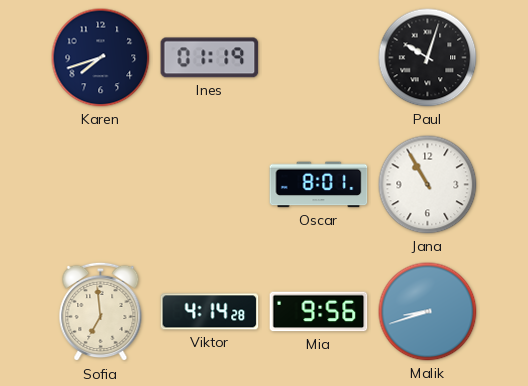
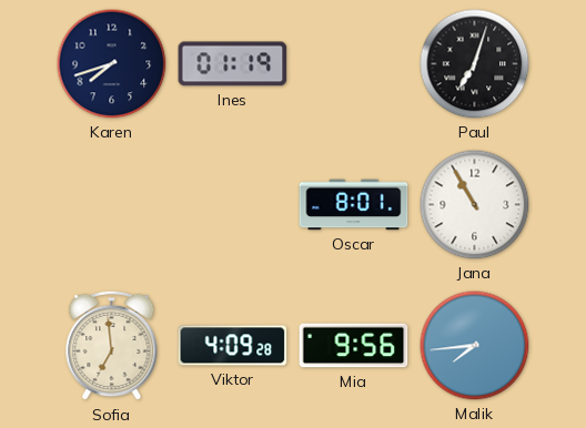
Paul: 10:03 -> 7:03 (475, 64)
Viktor: 4:14 -> 4:09 (233, 346)
Malik: 8:42 -> 7:44 (475, 346)
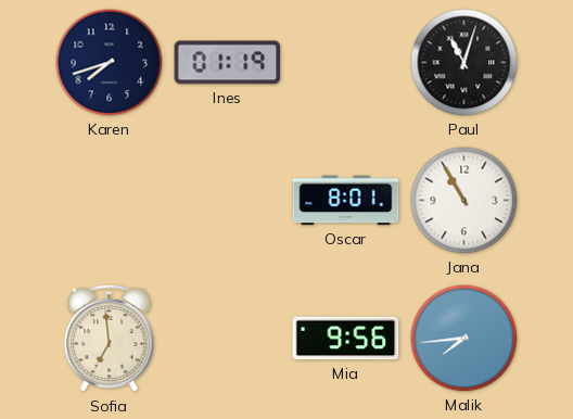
Paul: 7:03 -> 11:03 (464, 63)
Viktor: 4:09 -> none (233, 346)
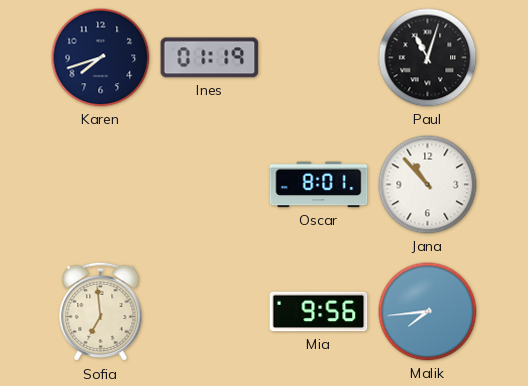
Jana: 10:55 -> 10:53 (428, 185)
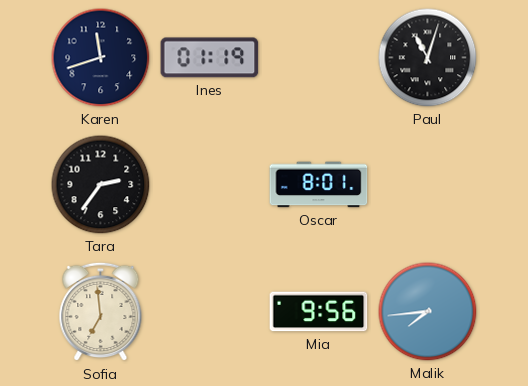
Karen: 7:42 -> 11:42 (101, 58)
Tara: none -> 2:36 (101, 185)
Jana: 10:53 -> none (428, 185)
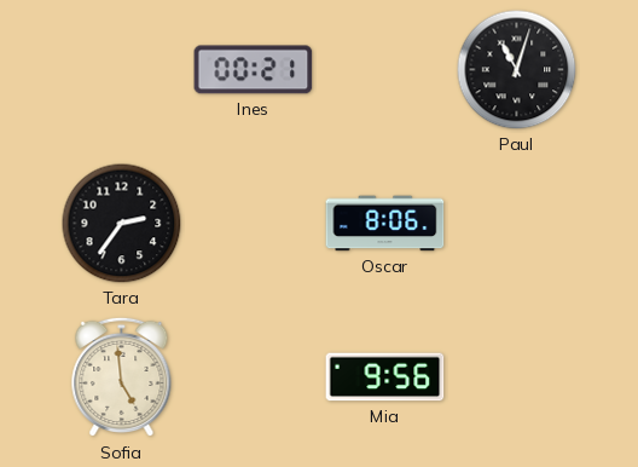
Karen: 11:42 -> none (101, 58)
Ines: 01:19 -> 00:21 (254, 70)
Oscar: 8:01 -> 8:06 (385, 224)
Sofia: 6:59 -> 4:59 (122, 377)
Malik: 7:44 -> none (428, 312)
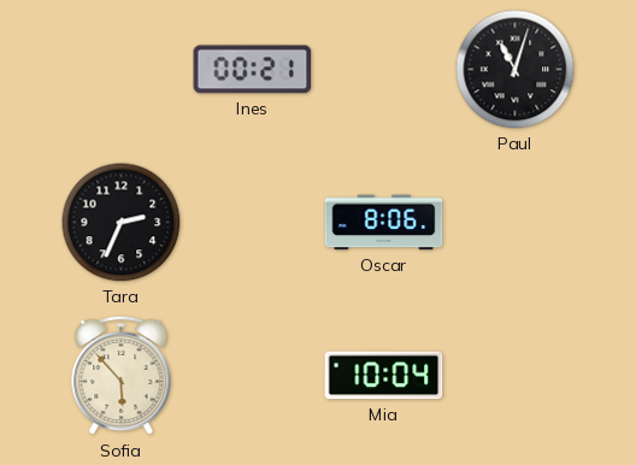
Tara: 2:36 -> 2:34 (122, 223)
Sofia: 4:59 -> 5:53 (122, 376)
Mia: 9:56 -> 10:04 (384, 376)
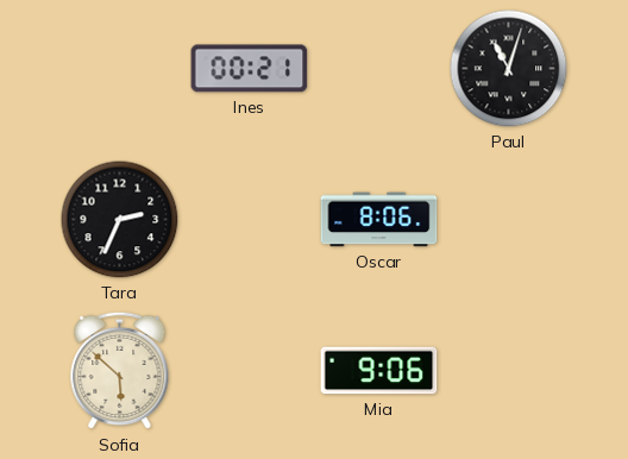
Sofia: 5:53 -> 5:52 (120, 371)
Mia: 10:04 -> 9:06 (379, 371)
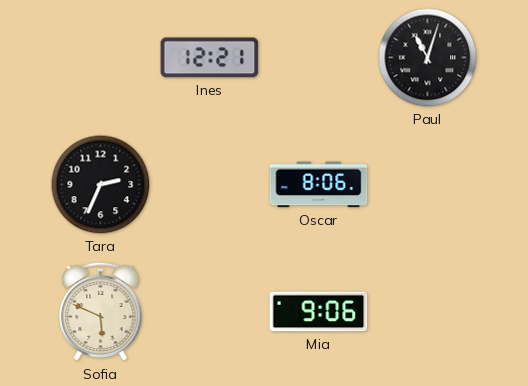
Ines: 00:21 -> 12:21 (210, 58)
Sofia: 5:52 -> 5:49 (101, 312)
